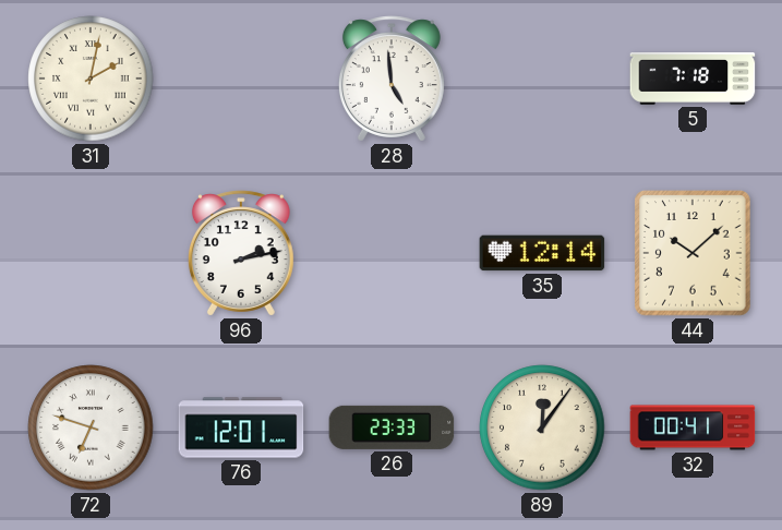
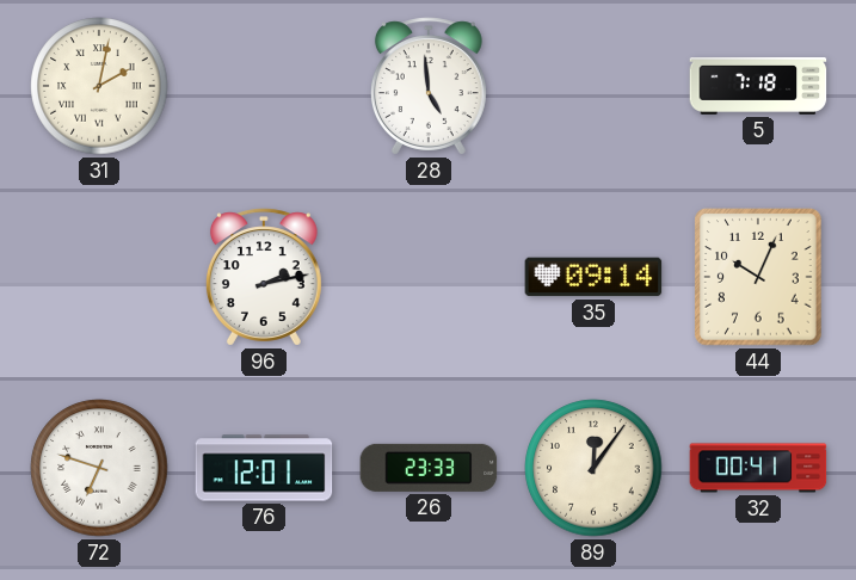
35: 12:14 -> 09:14 (593, 277)
44: 10:08 -> 10:04 (758, 277)
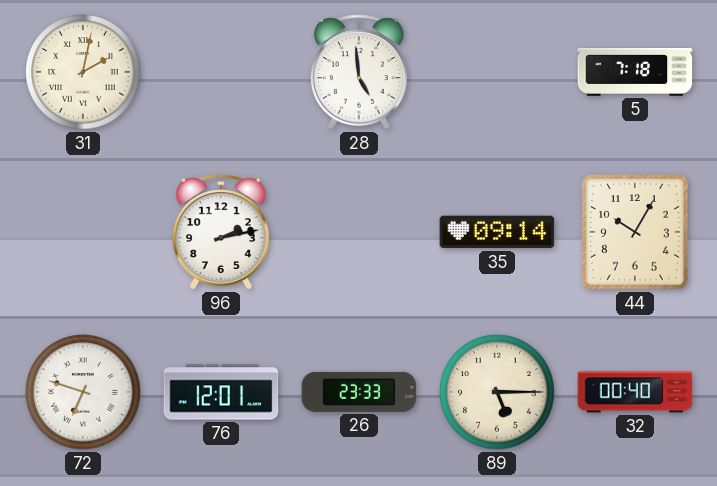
44: 10:04 -> 10:05 (635, 232)
89: 12:06 -> 5:15 (497, 392)
32: 00:41 -> 00:40 (635, 392)
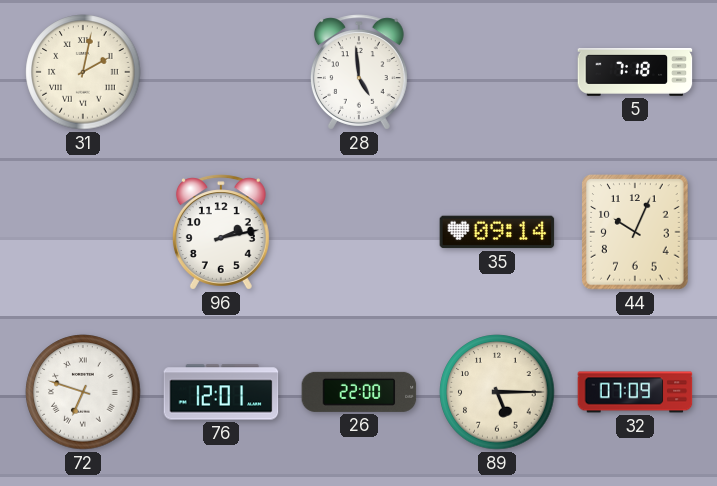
44: 10:05 -> 10:04 (635, 232)
26: 23:33 -> 22:00 (359, 392)
32: 00:40 -> 07:09 (635, 392)
